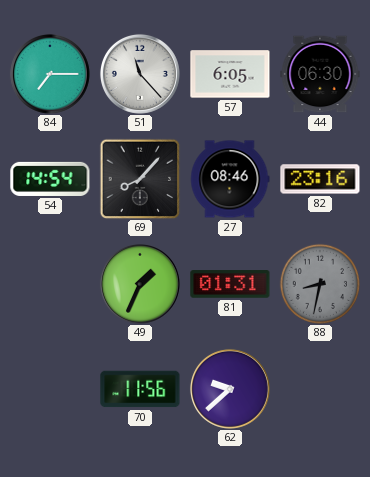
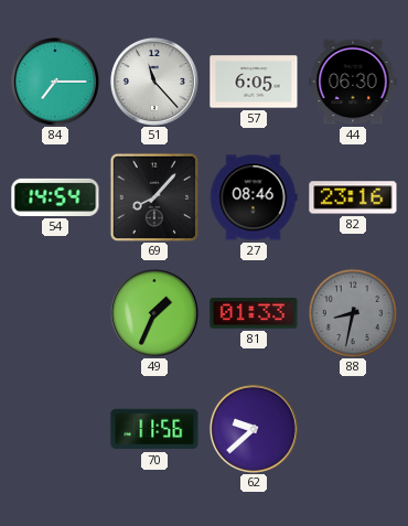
81: 01:31 -> 01:33 (254, 313)
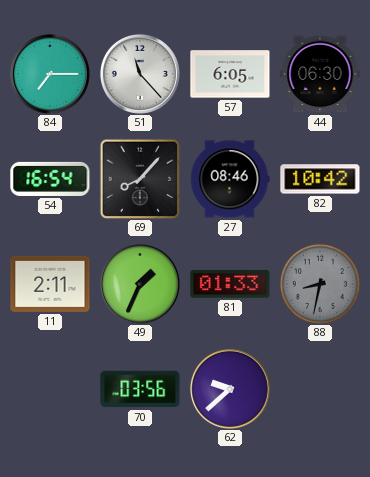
54: 14:54 -> 16:54 (50, 179)
82: 23:16 -> 10:42 (320, 179)
11: none -> 2:11 (50, 284)
70: 11:56 -> 03:56 (140, 389)
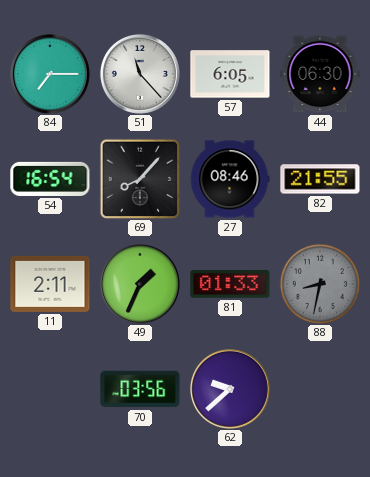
82: 10:42 -> 21:55 (320, 179)
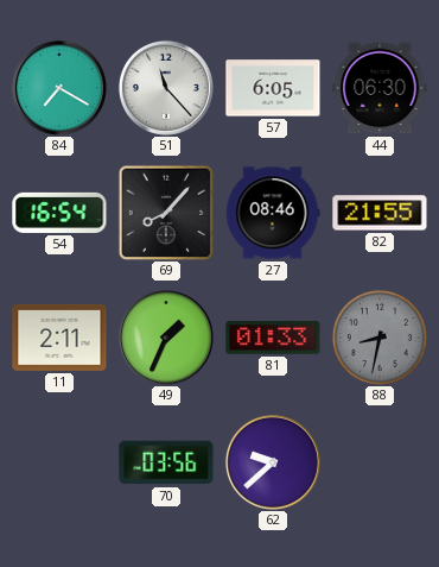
84: 7:15 -> 7:20 (59, 88)
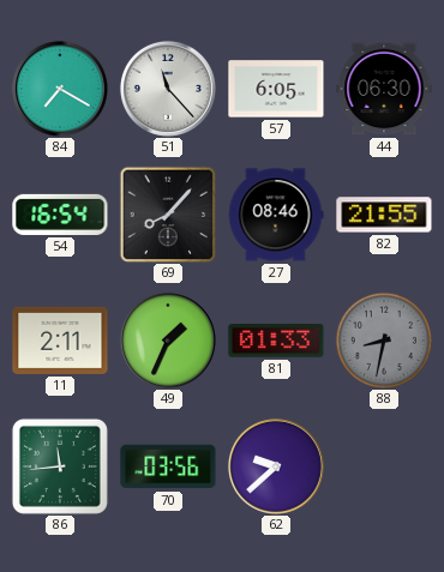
86: none -> 11:44 (60, 466)
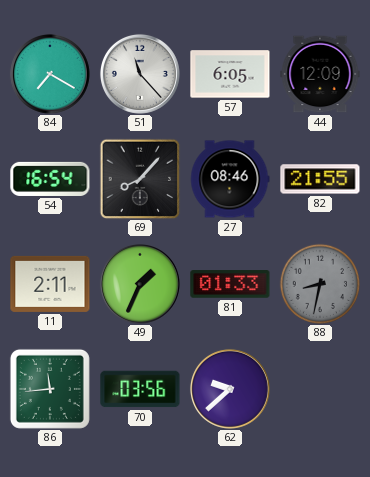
44: 06:30 -> 12:09 (320, 74)
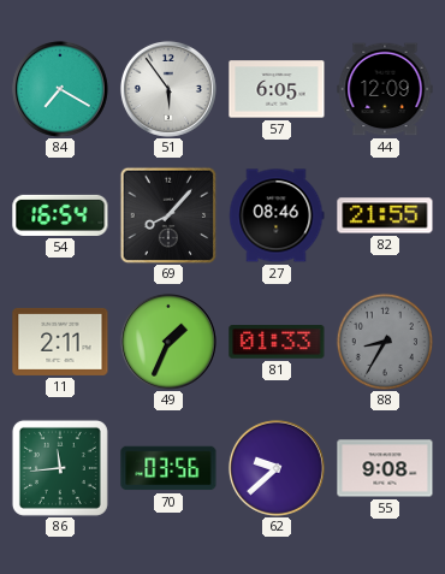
51: 11:23 -> 5:54 (168, 89)
88: 8:32 -> 8:35 (385, 342)
55: none -> 9:08 (385, 468)
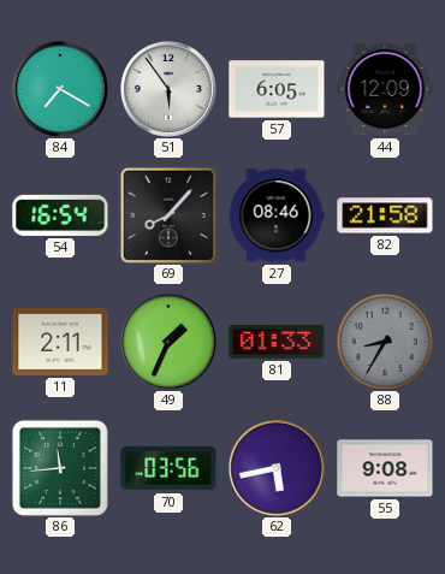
82: 21:55 -> 21:58 (385, 215)
62: 9:38 -> 5:43 (277, 468)
